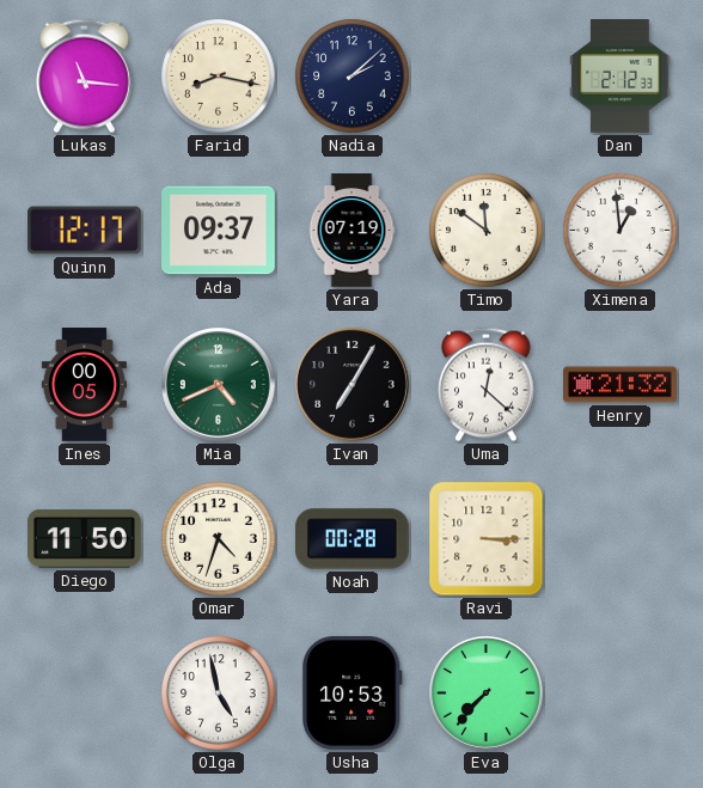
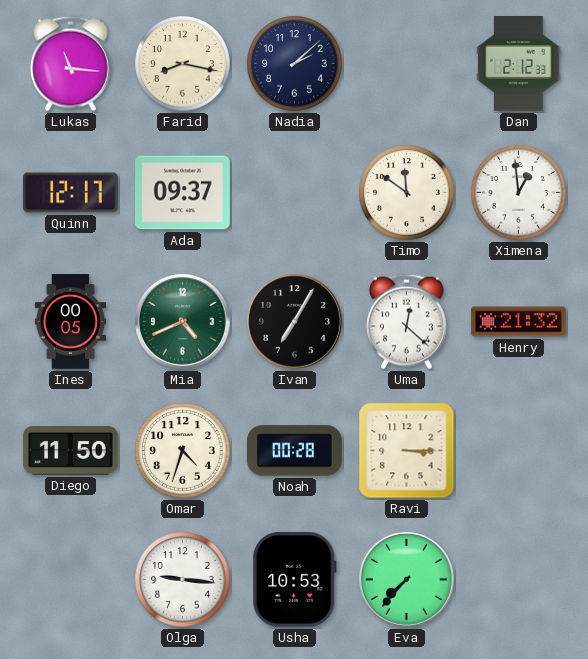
Yara: 07:19 -> none (351, 231)
Olga: 4:58 -> 9:16 (183, 580)
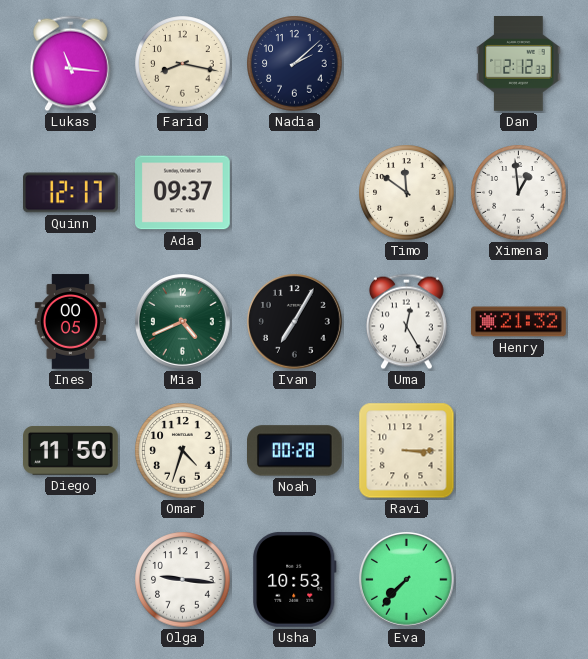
Uma: 12:22 -> 12:25 (406, 322)
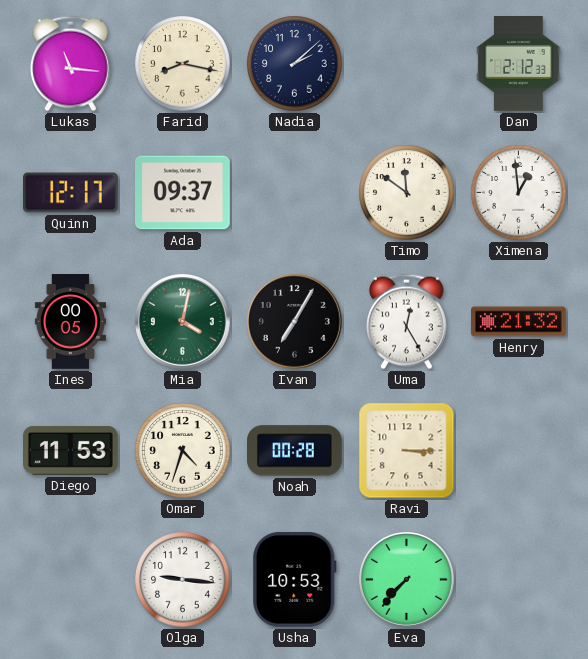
Mia: 4:41 -> 4:02 (183, 322)
Diego: 11:50 -> 11:53 (71, 451)
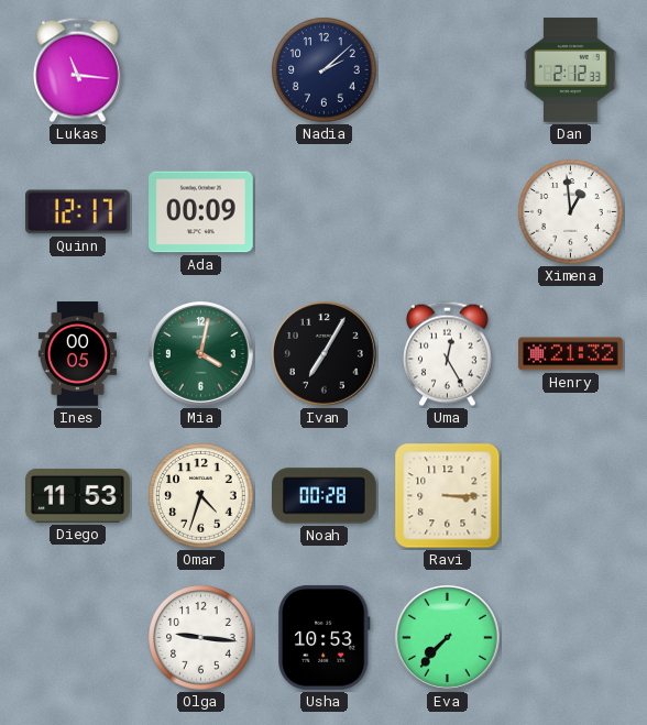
Farid: 8:17 -> none (183, 64)
Ada: 09:37 -> 00:09 (201, 212)
Timo: 11:51 -> none (407, 193)
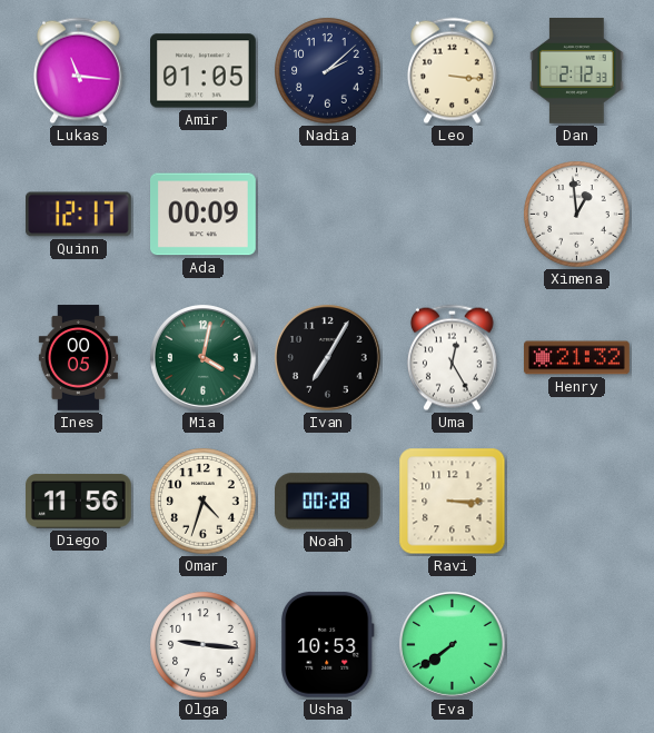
Amir: none -> 01:05 (204, 71)
Leo: none -> 3:16 (452, 71)
Diego: 11:53 -> 11:56 (79, 502)
Eva: 7:37 -> 7:39 (453, 645)
